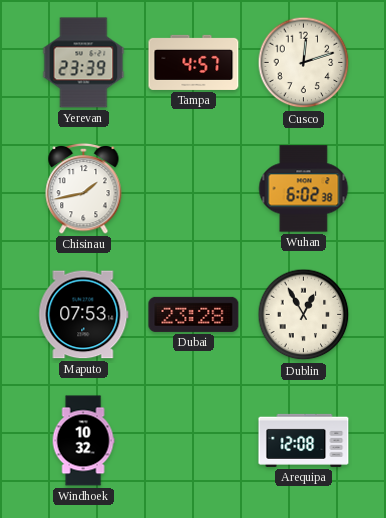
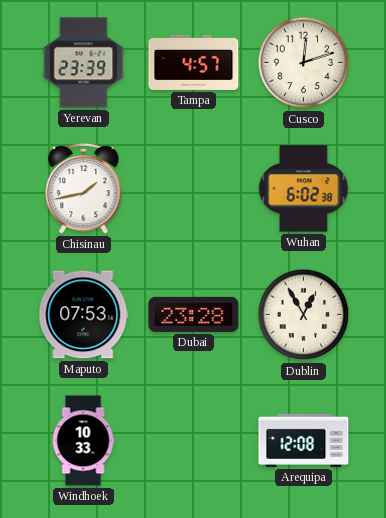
Windhoek: 10:32 -> 10:33 (83, 441)
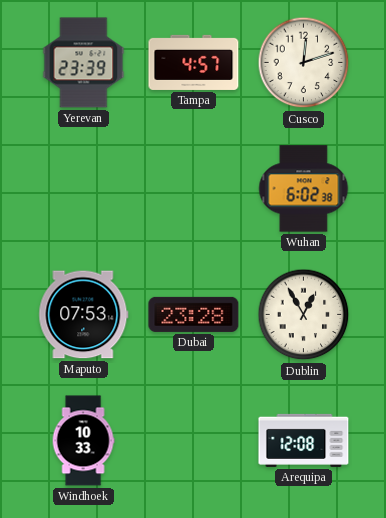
Chisinau: 1:43 -> none (84, 188)
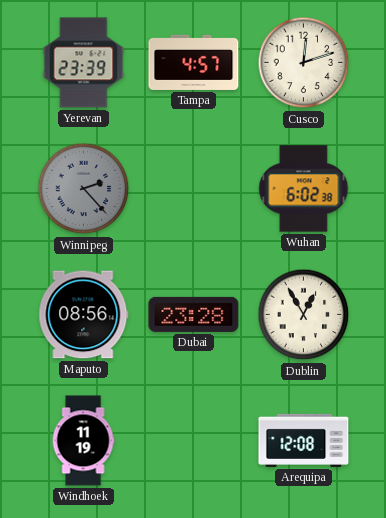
Winnipeg: none -> 2:23 (84, 189)
Maputo: 07:53 -> 08:56 (84, 315)
Windhoek: 10:33 -> 11:19 (83, 441)
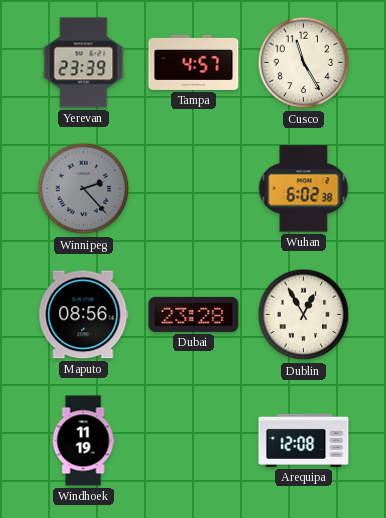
Cusco: 12:12 -> 11:25 (304, 63)
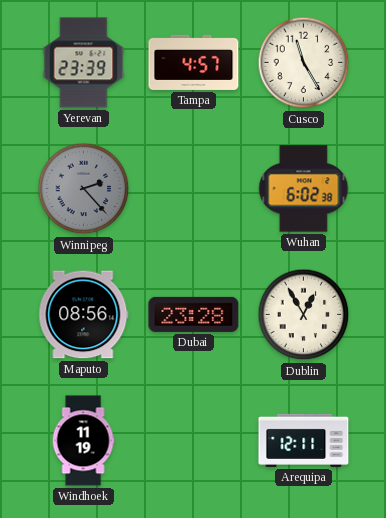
Arequipa: 12:08 -> 12:11 (304, 440)
